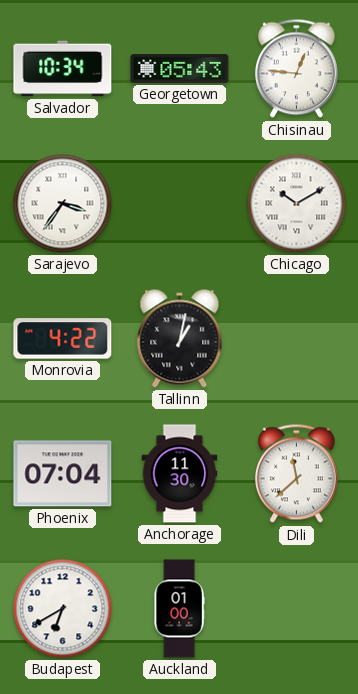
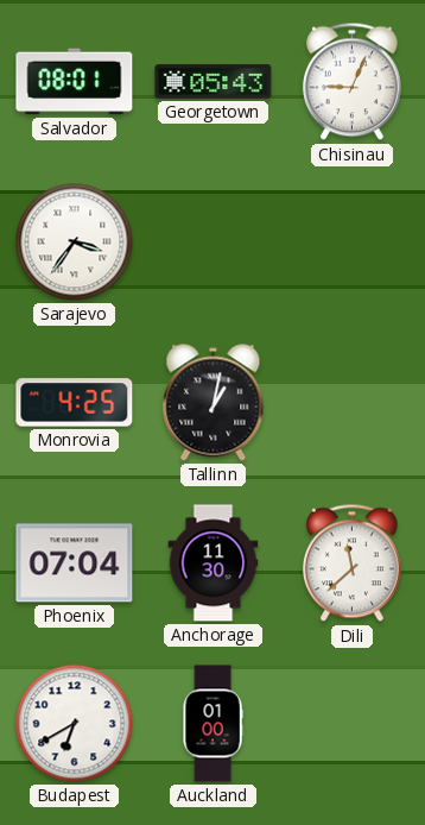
Salvador: 10:34 -> 08:01 (75, 82)
Chisinau: 12:46 -> 9:04 (351, 82)
Chicago: 10:10 -> none (297, 204)
Monrovia: 4:22 -> 4:25 (75, 403)
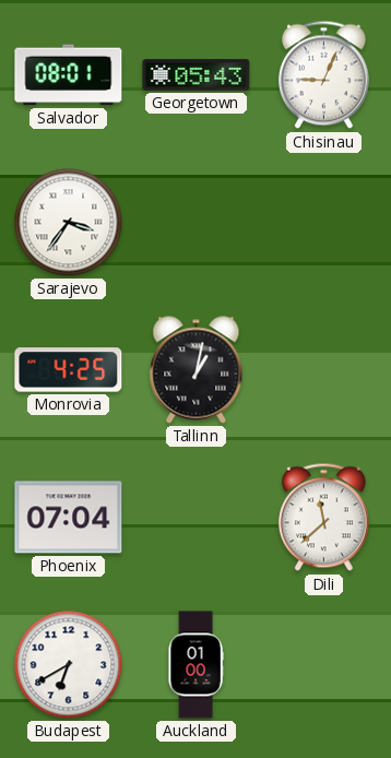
Anchorage: 11:30 -> none (214, 563)
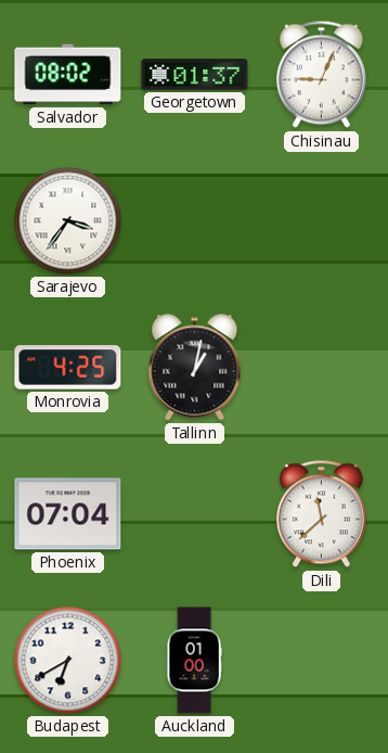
Salvador: 08:01 -> 08:02 (68, 75)
Georgetown: 05:43 -> 01:37 (195, 75)
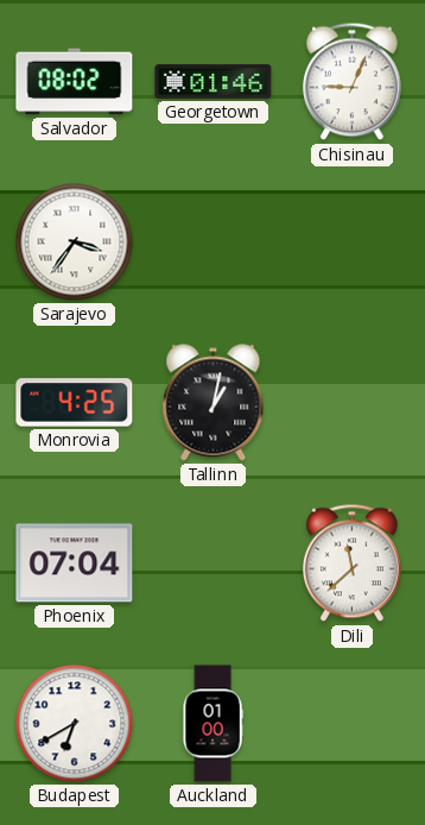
Georgetown: 01:37 -> 01:46 (214, 82)
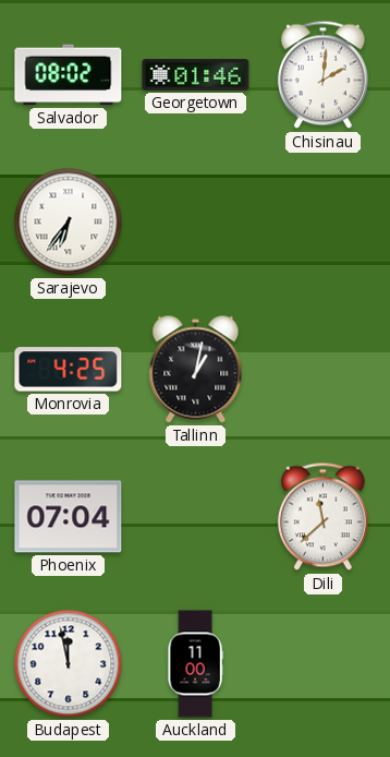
Chisinau: 9:04 -> 2:01 (322, 75)
Sarajevo: 3:36 -> 6:36 (69, 223)
Budapest: 6:40 -> 11:58 (69, 664)
Auckland: 01:00 -> 11:00 (195, 664)
